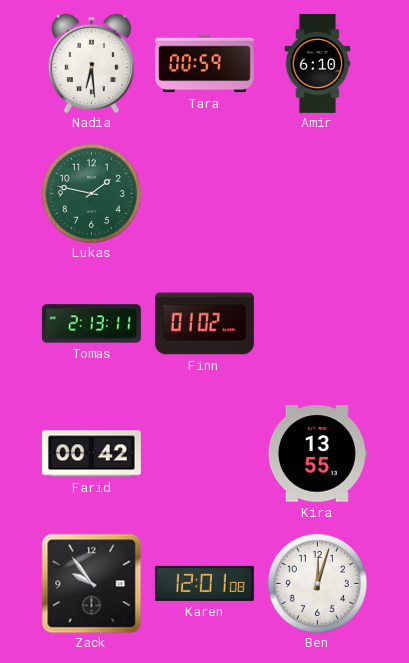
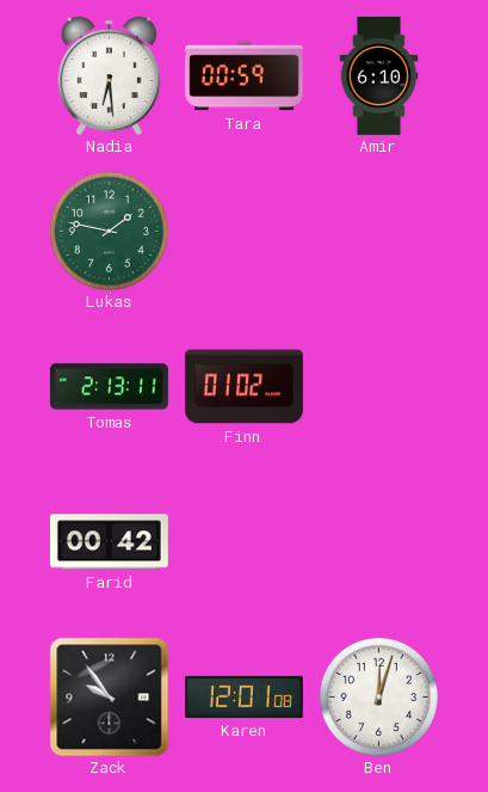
Kira: 13:55 -> none (317, 454)
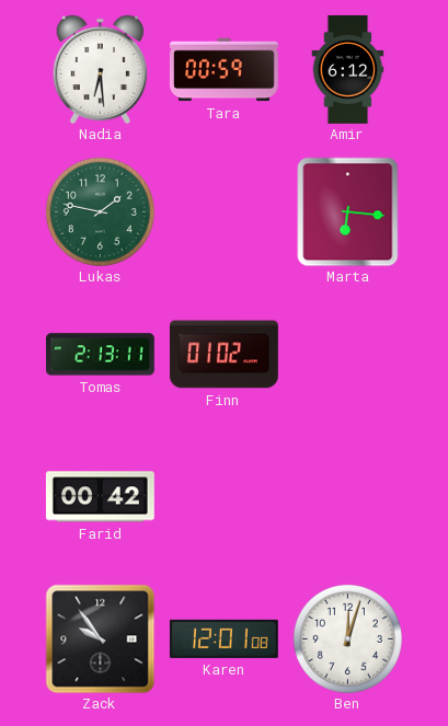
Amir: 6:10 -> 6:12 (348, 69)
Marta: none -> 6:16 (348, 211)
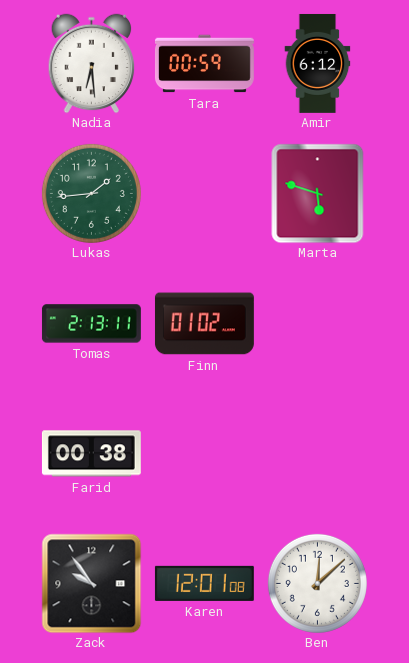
Lukas: 1:47 -> 1:44 (91, 193)
Marta: 6:16 -> 5:48 (318, 193)
Farid: 00:42 -> 00:38 (91, 454)
Ben: 12:03 -> 12:08 (317, 583)
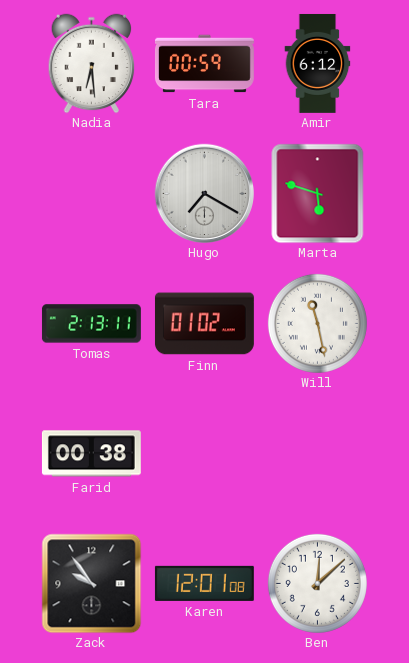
Lukas: 1:44 -> none (91, 193)
Hugo: none -> 7:20 (204, 193)
Will: none -> 11:28 (317, 323)
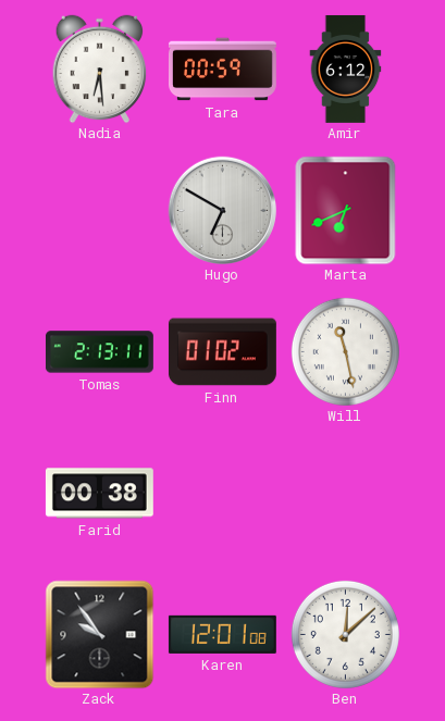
Hugo: 7:20 -> 6:50 (222, 210)
Marta: 5:48 -> 6:41 (346, 210)
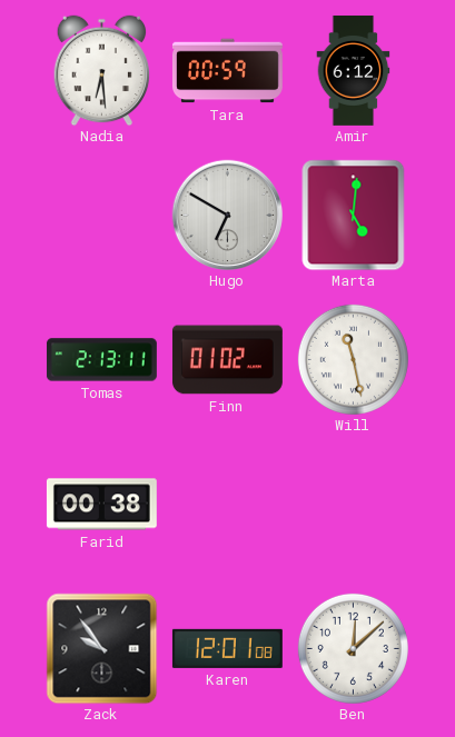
Marta: 6:41 -> 5:01 (354, 215)
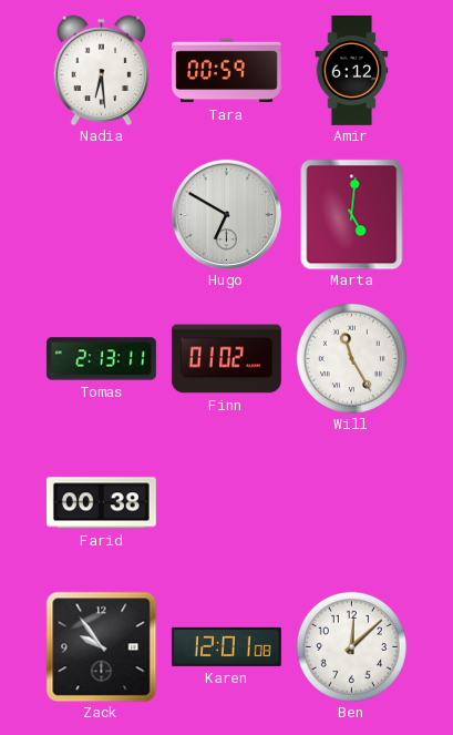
Will: 11:28 -> 11:25 (351, 358)
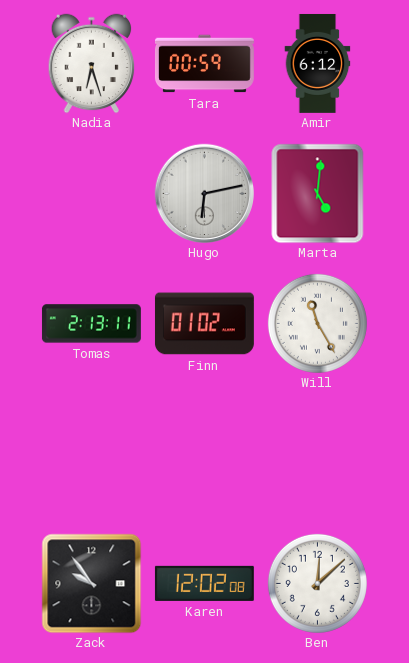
Nadia: 6:29 -> 6:27 (92, 63)
Hugo: 6:50 -> 6:13 (204, 193)
Farid: 00:38 -> none (101, 503)
Karen: 12:01 -> 12:02 (204, 583)
